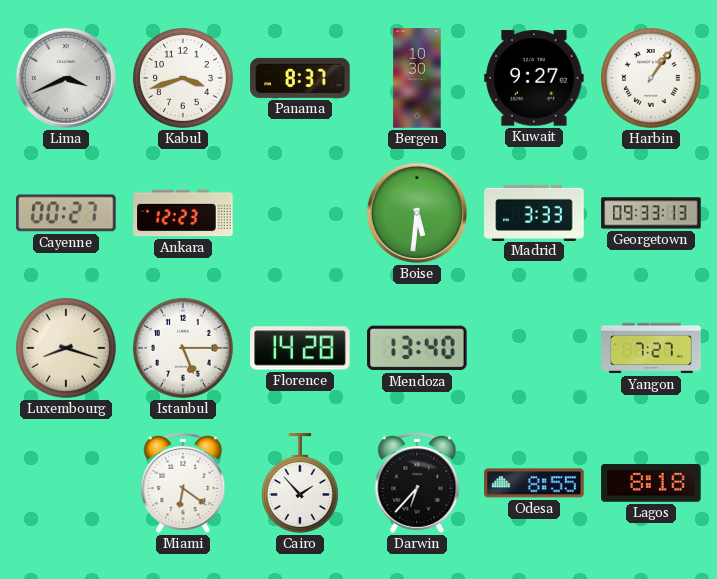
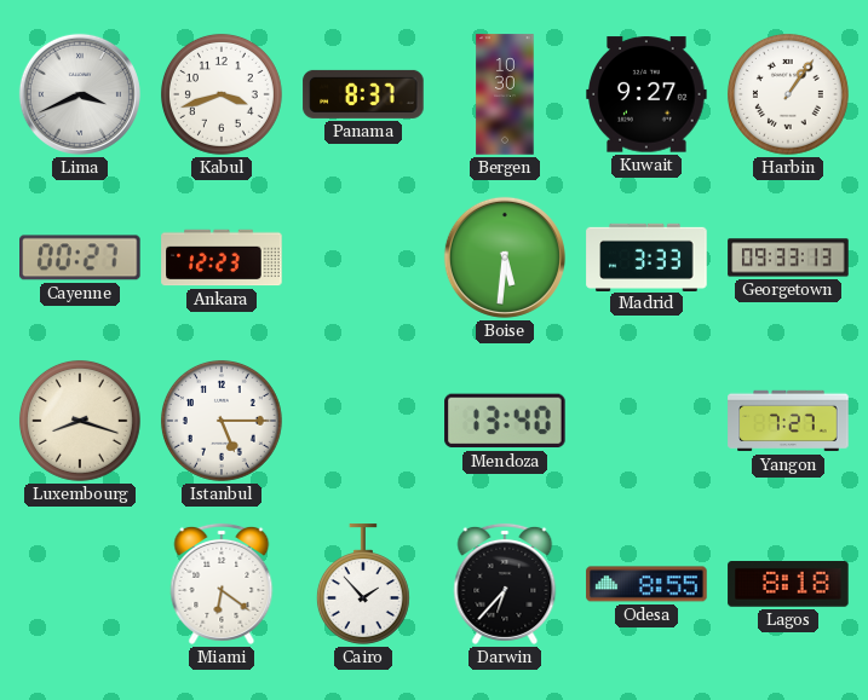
Florence: 14:28 -> none (300, 348)
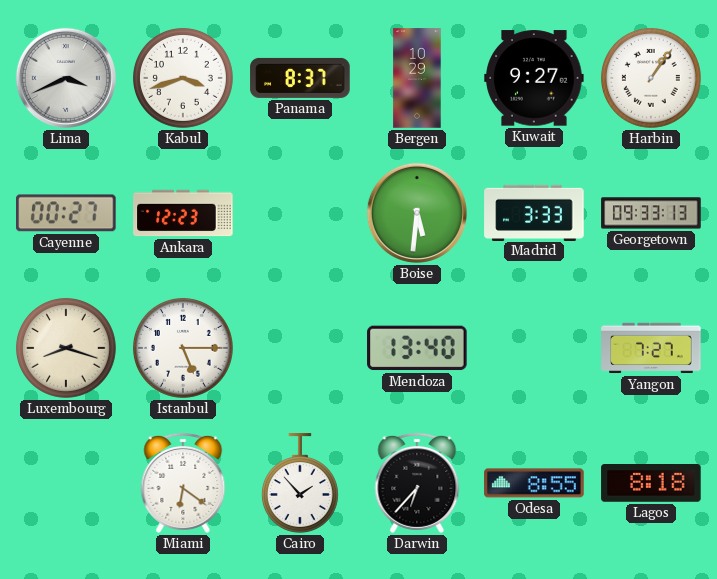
Bergen: 10:30 -> 10:29 (417, 78)
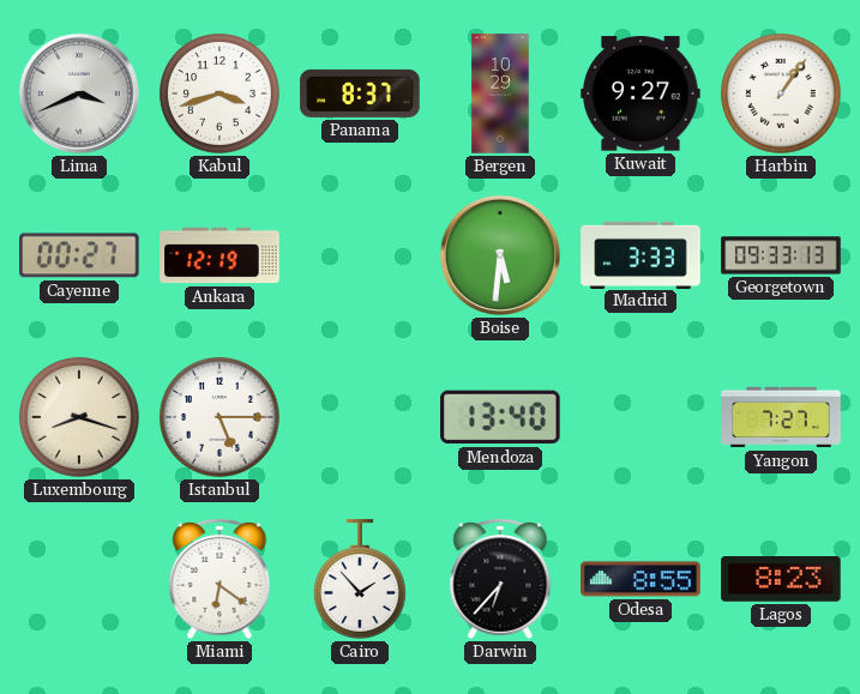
Ankara: 12:23 -> 12:19 (219, 255)
Lagos: 8:18 -> 8:23 (781, 580)
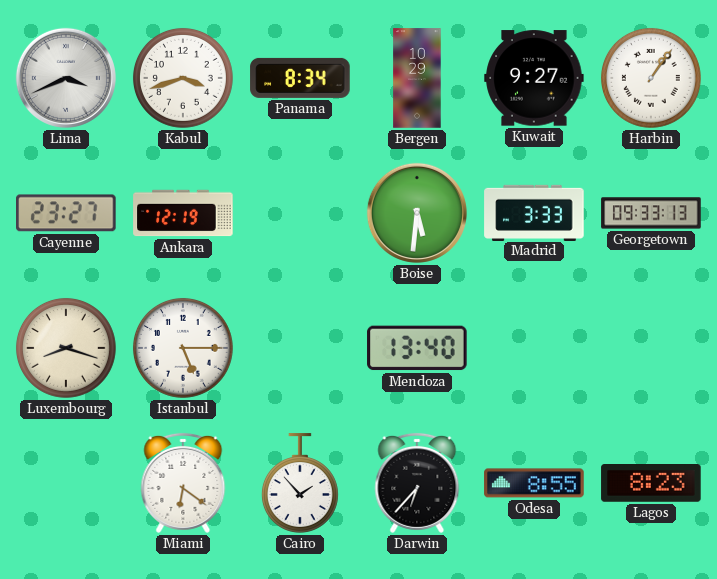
Panama: 8:37 -> 8:34 (300, 78)
Cayenne: 00:27 -> 23:27 (67, 213)
Yangon: 7:27 -> none (781, 417)
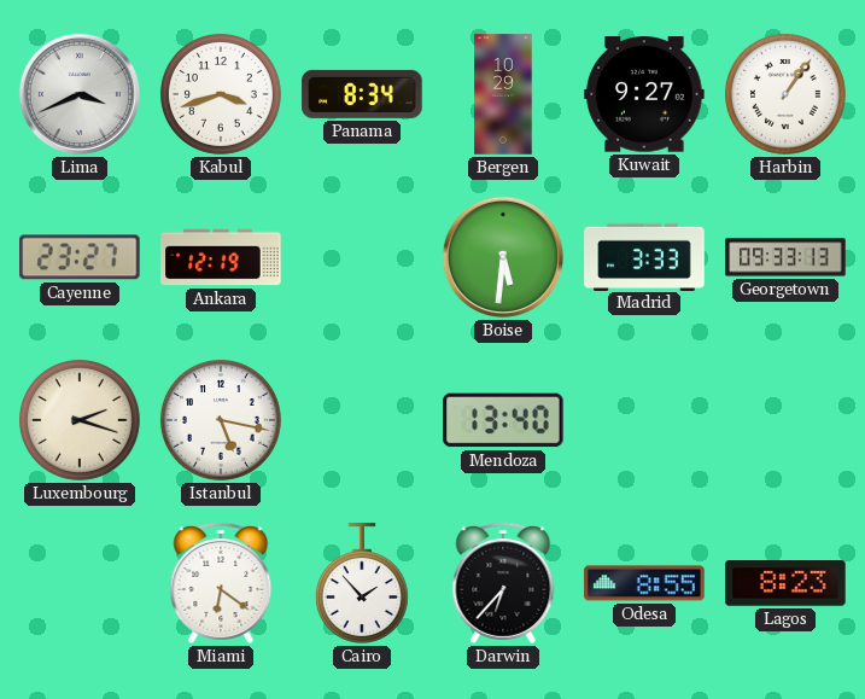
Luxembourg: 8:18 -> 2:18 (80, 420)
Istanbul: 5:15 -> 5:17 (221, 420)
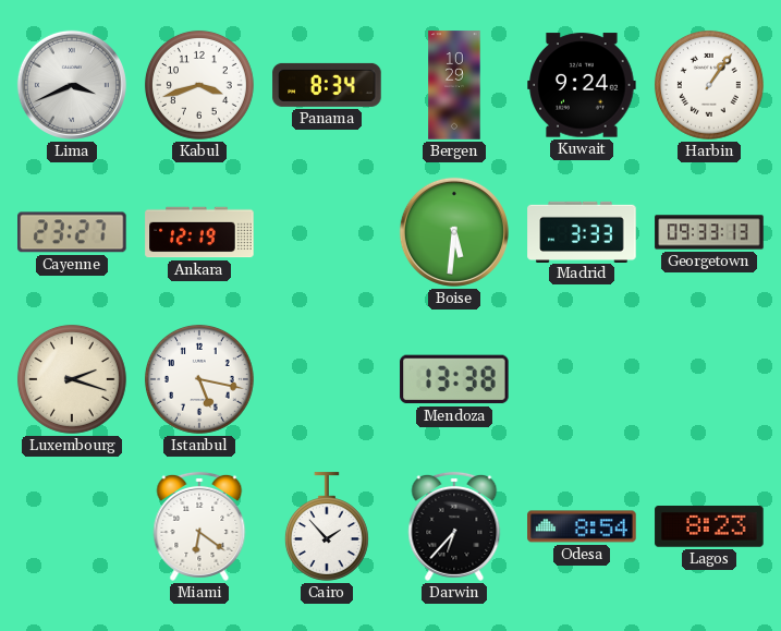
Kuwait: 9:27 -> 9:24 (582, 85)
Mendoza: 13:40 -> 13:38 (454, 379)
Odesa: 8:55 -> 8:54 (582, 526)
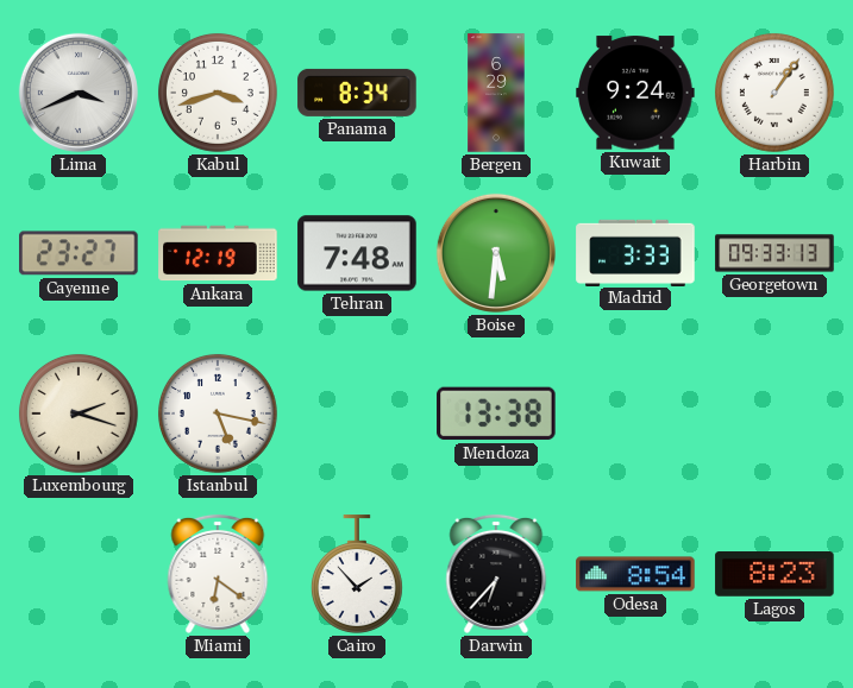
Bergen: 10:29 -> 6:29 (496, 93)
Tehran: none -> 7:48 (357, 253)
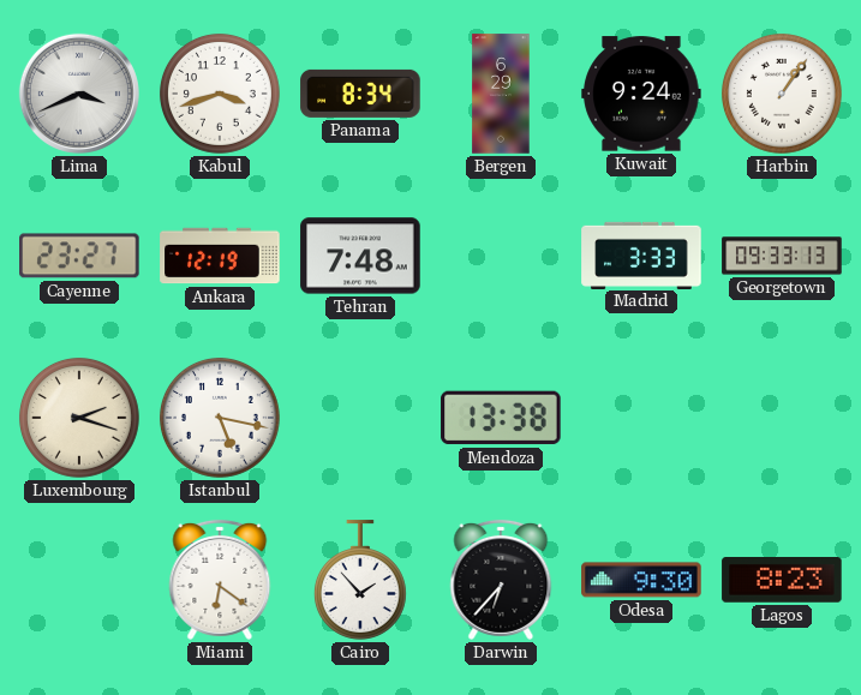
Boise: 5:31 -> none (496, 253)
Odesa: 8:54 -> 9:30 (641, 580)
